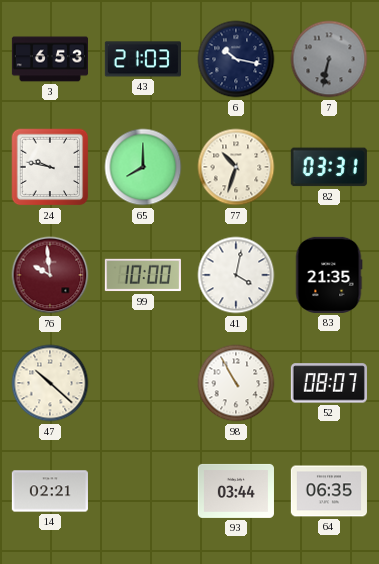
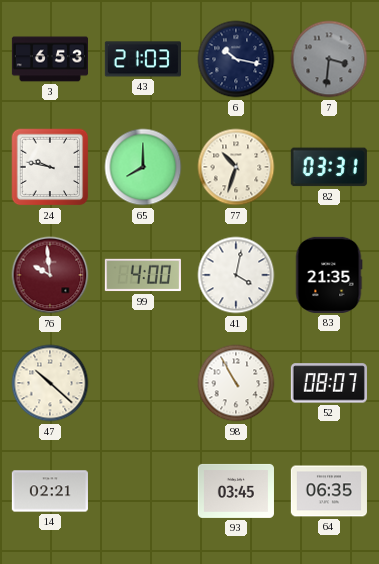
7: 6:32 -> 3:31 (329, 59)
99: 10:00 -> 4:00 (143, 275)
93: 03:44 -> 03:45 (236, 491)
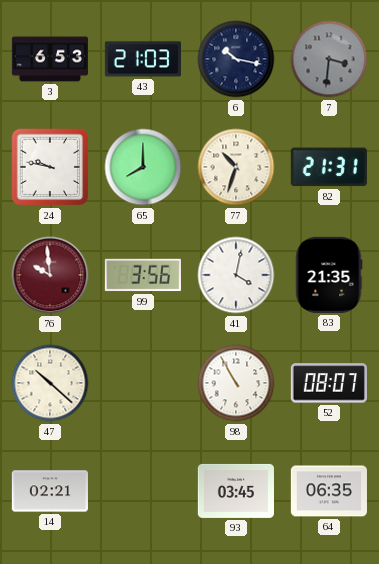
82: 03:31 -> 21:31 (329, 167)
99: 4:00 -> 3:56 (143, 275)
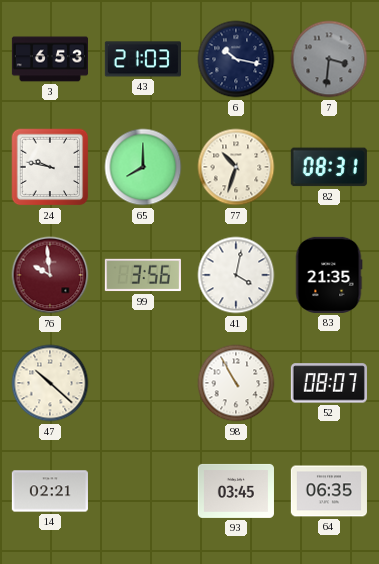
82: 21:31 -> 08:31 (329, 167)
